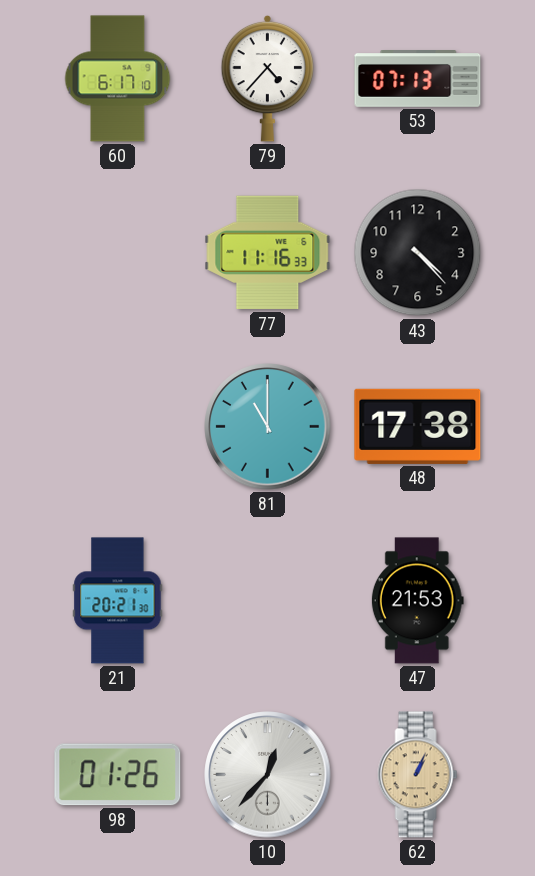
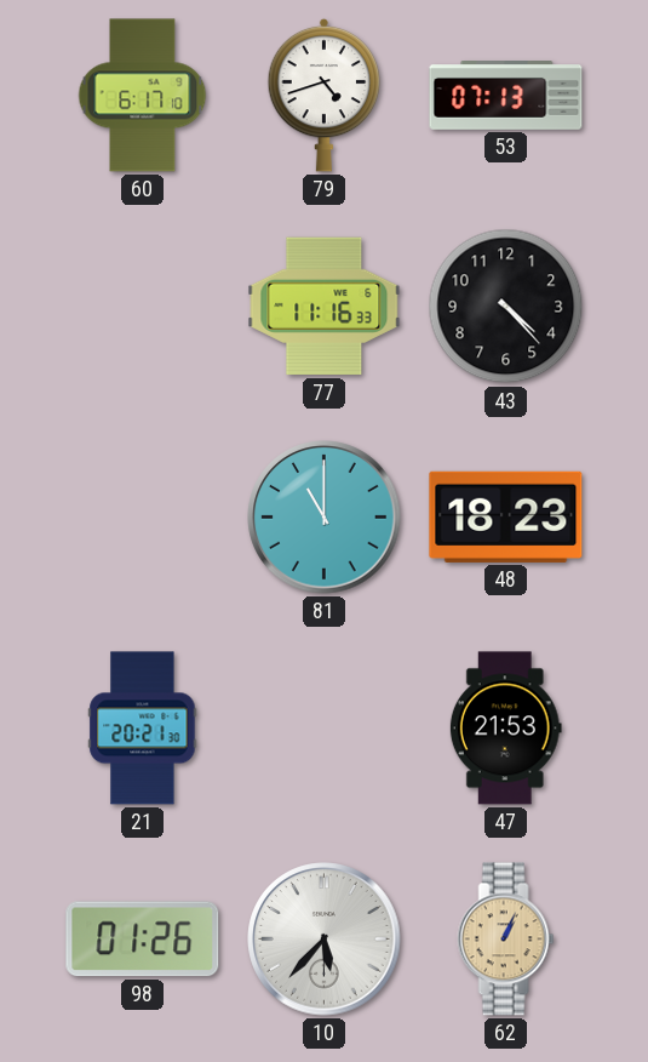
79: 4:37 -> 4:42 (325, 95)
48: 17:38 -> 18:23 (506, 516)
10: 12:37 -> 5:37 (325, 940)
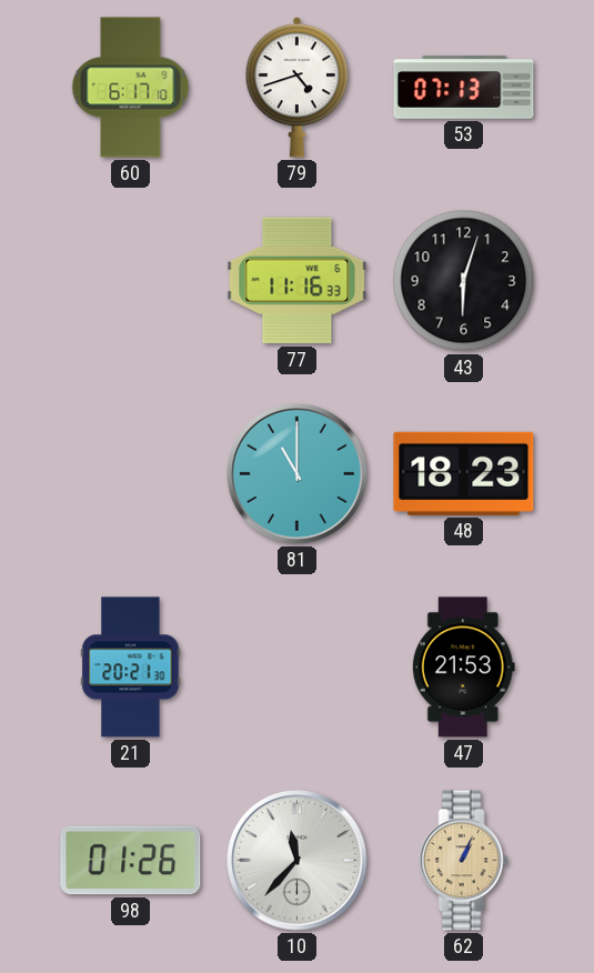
43: 4:23 -> 6:03 (464, 281)
10: 5:37 -> 11:37 (298, 861)
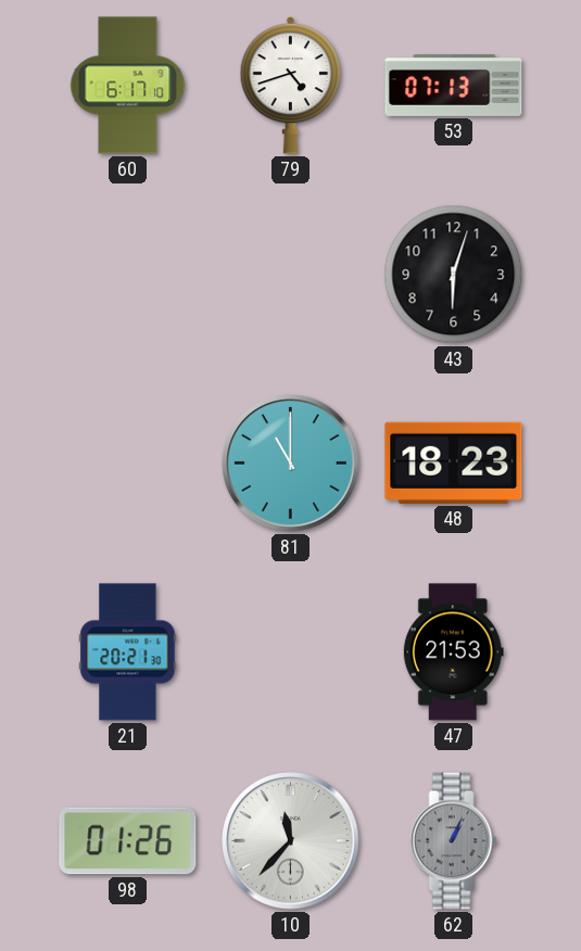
77: 11:16 -> none (298, 281)
62 dial: champagne -> grey (454, 841)
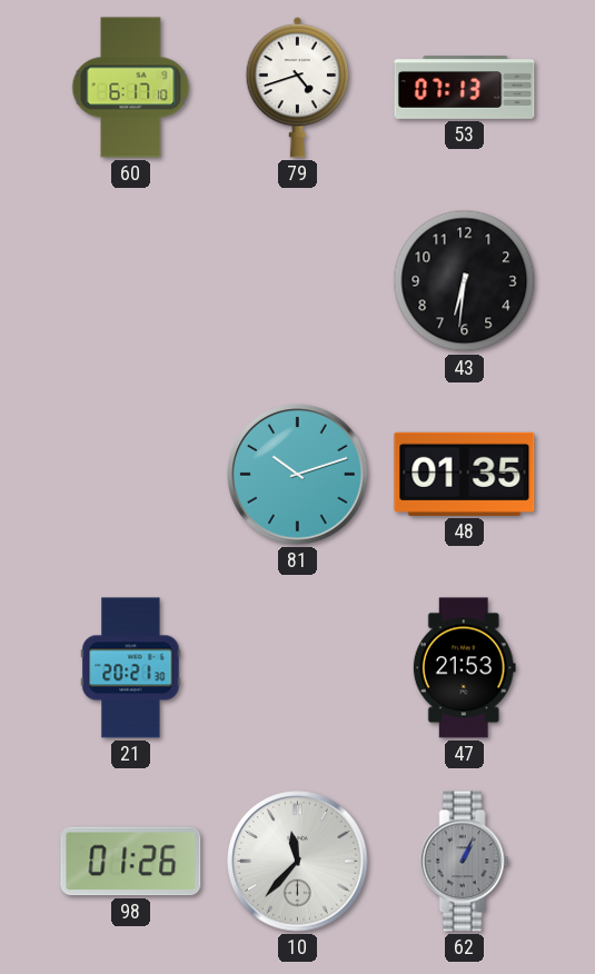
43: 6:03 -> 6:31 (465, 281)
81: 11:00 -> 10:12 (298, 475)
48: 18:23 -> 01:35 (465, 474)
